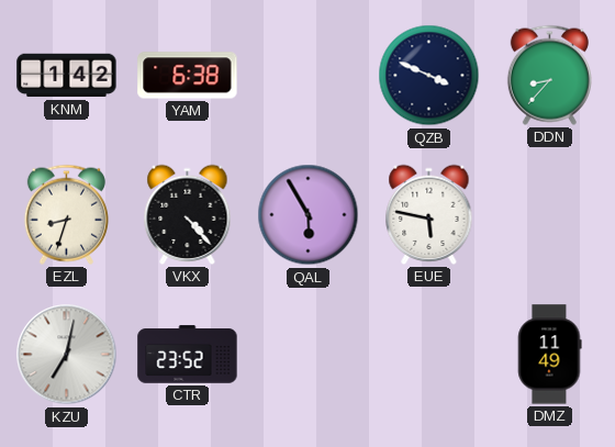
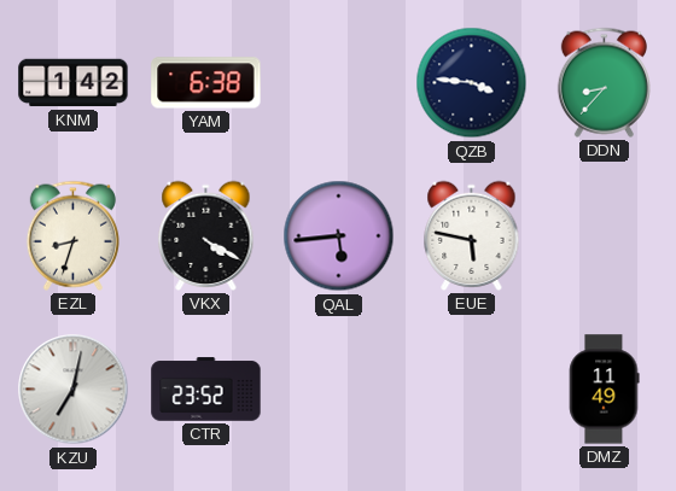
QZB: 3:49 -> 3:46 (472, 83)
VKX: 4:23 -> 4:20 (206, 235)
QAL: 5:55 -> 5:44 (339, 236)
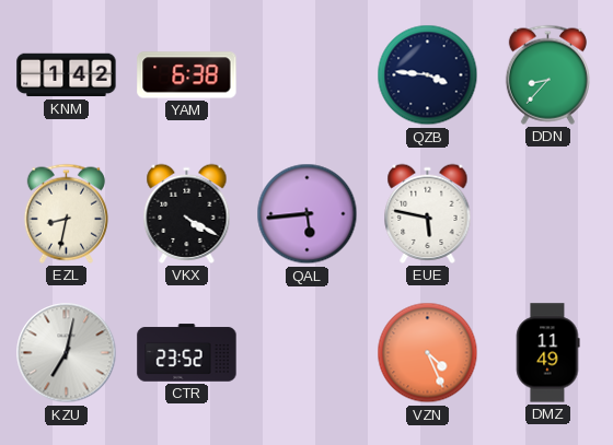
EZL: 8:33 -> 8:32 (66, 213)
VZN: none -> 4:26 (428, 353)
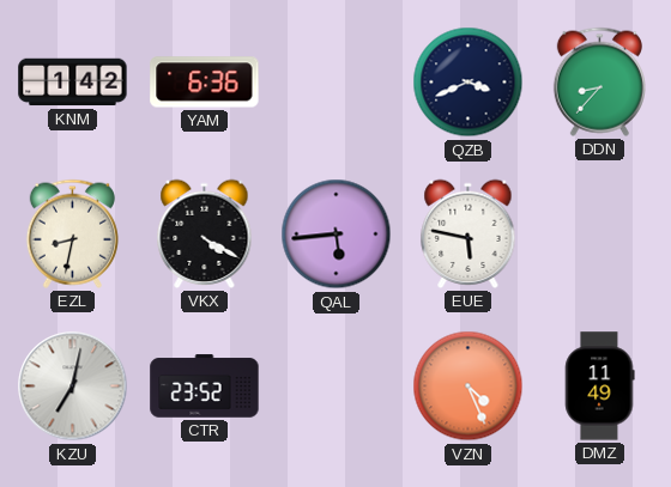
YAM: 6:38 -> 6:36 (205, 83)
QZB: 3:46 -> 3:41 (469, 83)
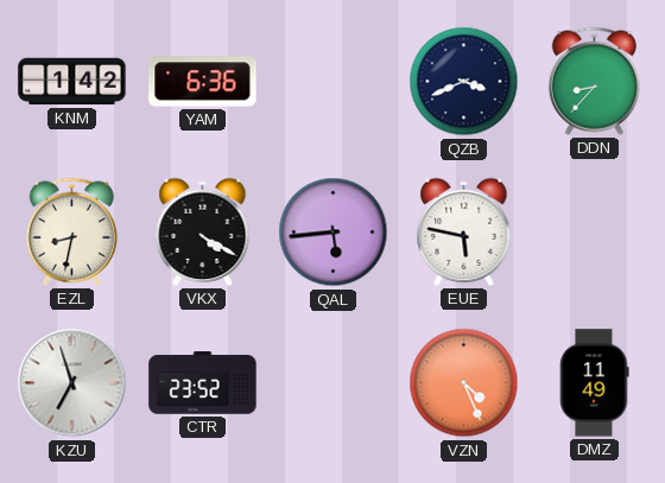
KZU: 7:02 -> 6:57 (72, 383)
